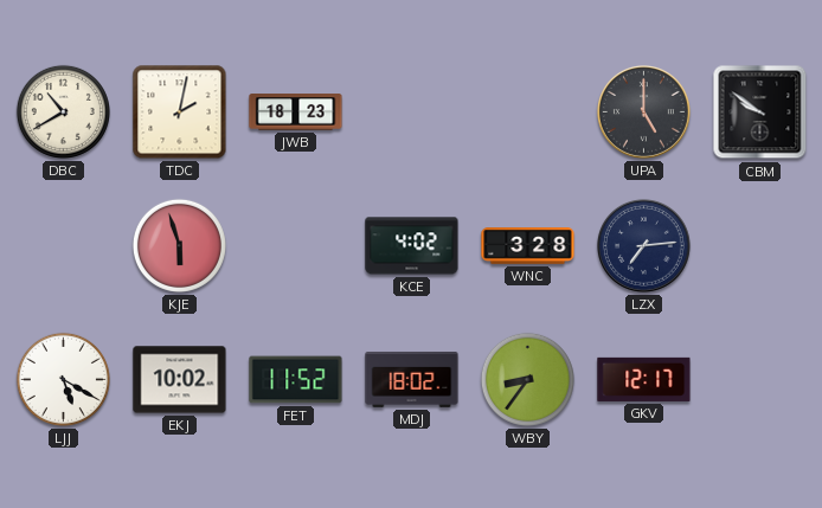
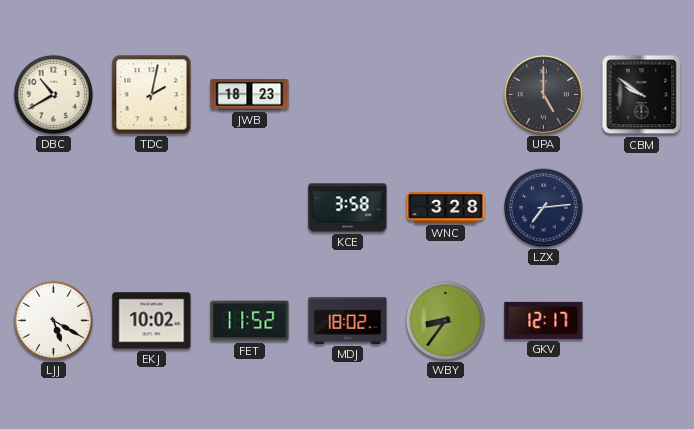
KJE: 5:57 -> none (179, 245)
KCE: 4:02 -> 3:58 (348, 208)
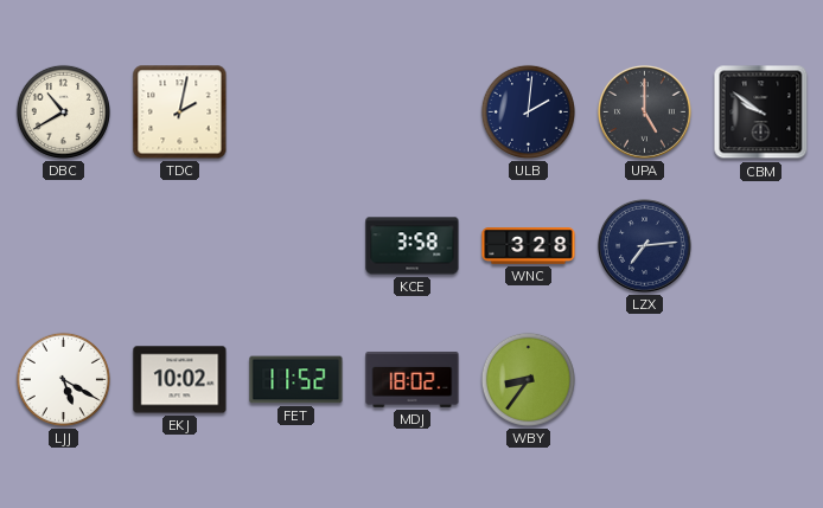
JWB: 18:23 -> none (250, 95)
ULB: none -> 2:01 (528, 111)
GKV: 12:17 -> none (544, 320)
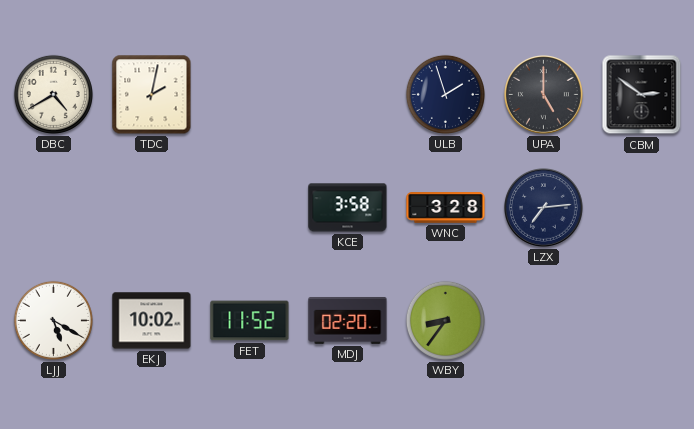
DBC: 10:40 -> 4:40 (53, 94)
ULB: 2:01 -> 1:57 (445, 94)
CBM: 9:51 -> 2:51 (642, 95)
MDJ: 18:02 -> 02:20 (348, 321)
